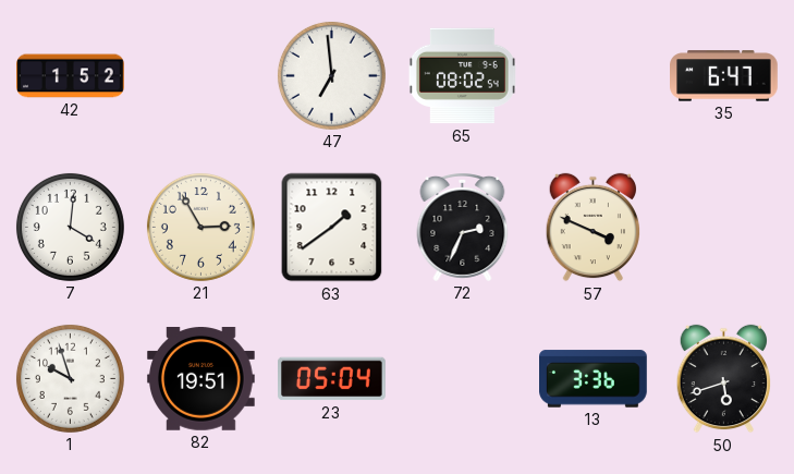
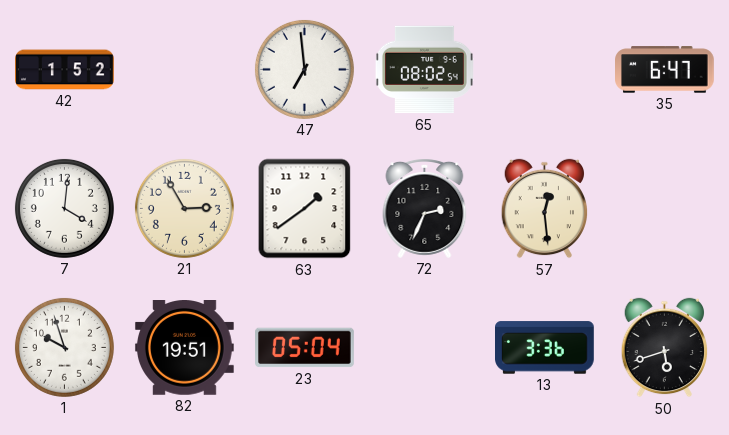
57: 3:49 -> 12:29 (544, 209)
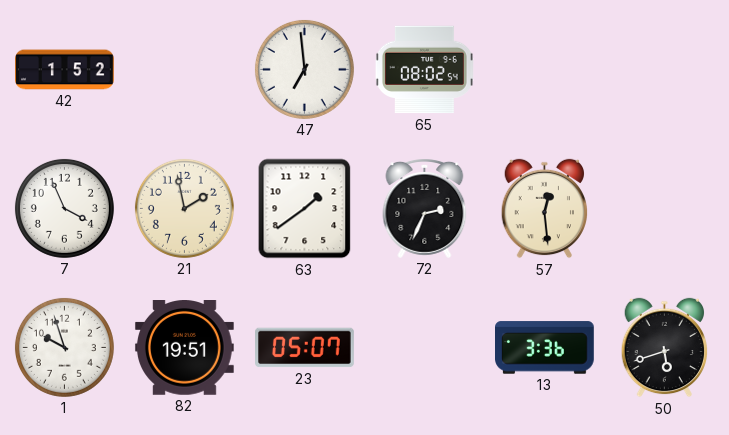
35: 6:47 -> none (665, 70)
7: 4:01 -> 3:56 (64, 208)
21: 2:55 -> 1:58 (184, 208)
23: 05:04 -> 05:07 (305, 348)
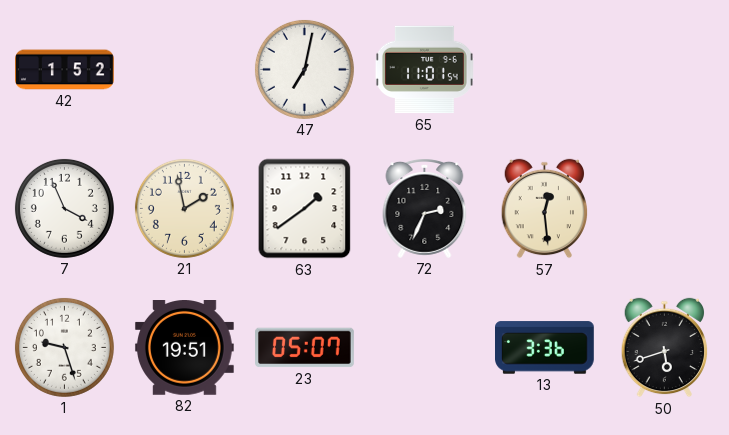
47: 6:59 -> 7:02 (304, 69)
65: 08:02 -> 11:01 (424, 70)
1: 9:57 -> 9:27 (64, 347)
